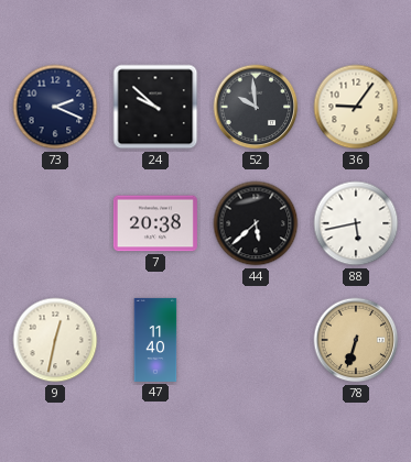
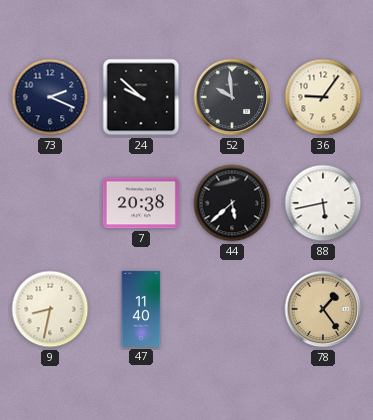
9: 12:32 -> 8:32 (50, 309)
78: 6:33 -> 1:24 (323, 309)
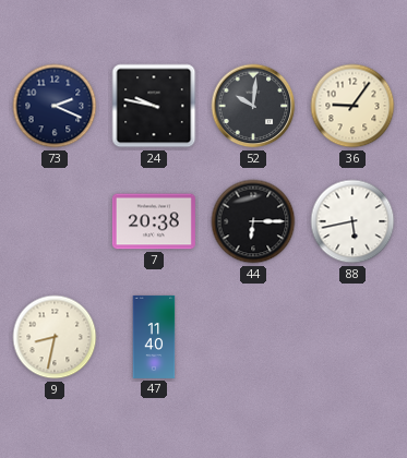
24: 9:52 -> 9:47 (154, 106)
52: 9:59 -> 10:01 (253, 106)
44: 5:38 -> 6:15 (253, 221)
78: 1:24 -> none (323, 309)
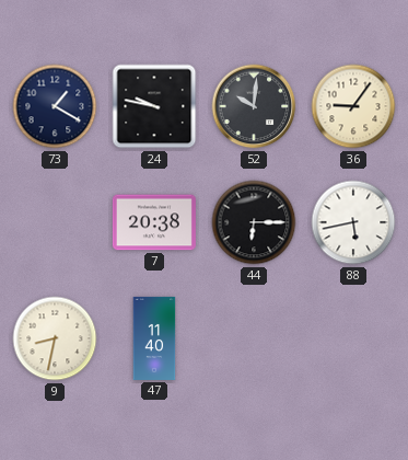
73: 2:19 -> 1:20 (55, 106)
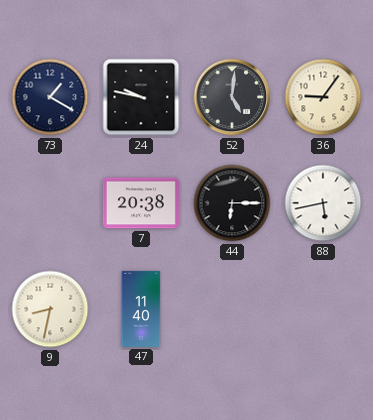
52: 10:01 -> 5:01 (232, 97)
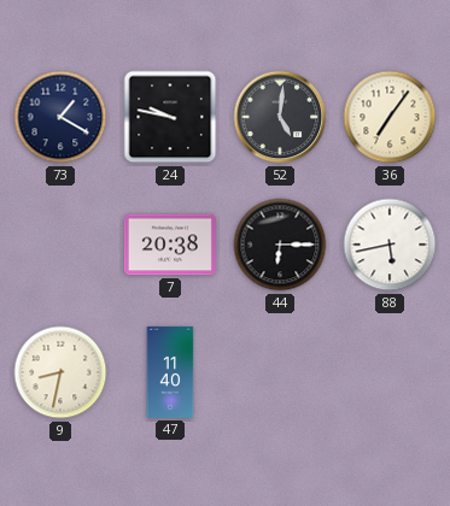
36: 9:06 -> 7:06 (390, 117)
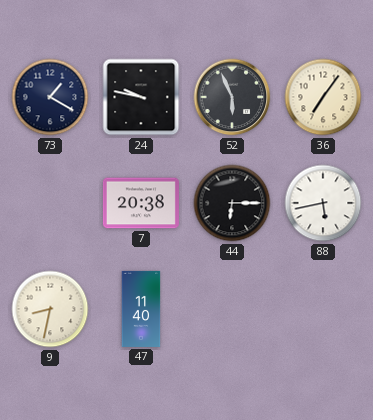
52: 5:01 -> 5:56 (232, 97)
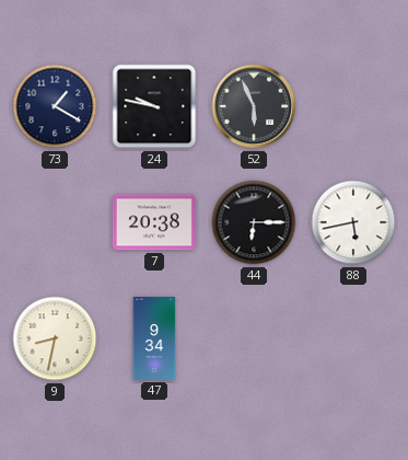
36: 7:06 -> none (323, 97)
47: 11:40 -> 9:34 (154, 338)
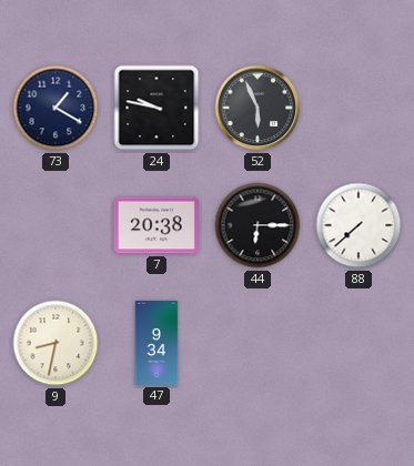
88: 5:43 -> 7:38 (359, 225)
